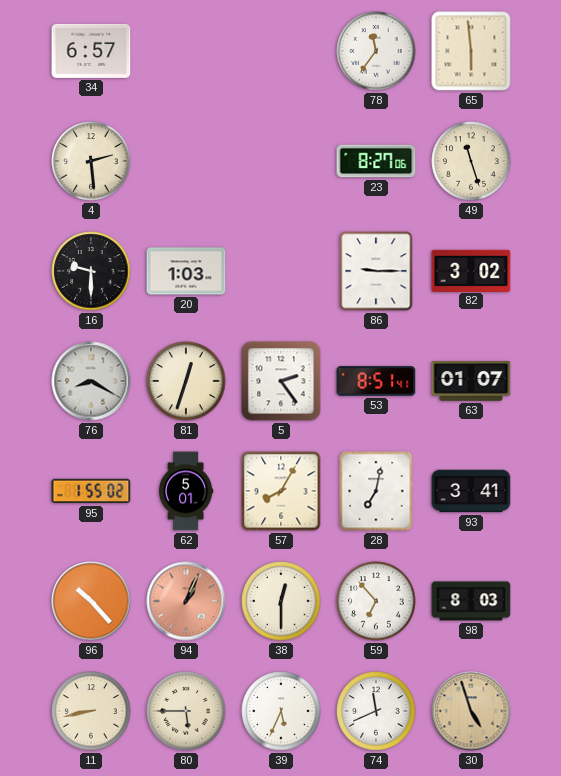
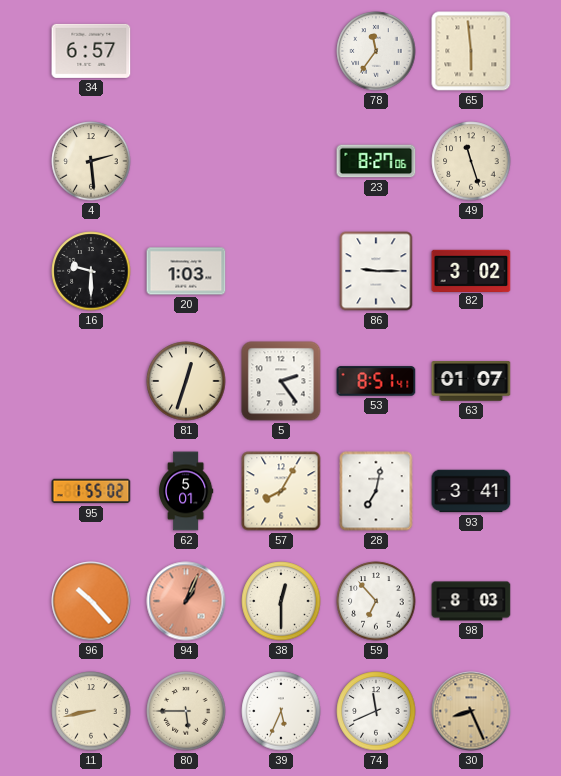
76: 8:20 -> none (91, 381)
30: 4:57 -> 8:26 (471, 711)
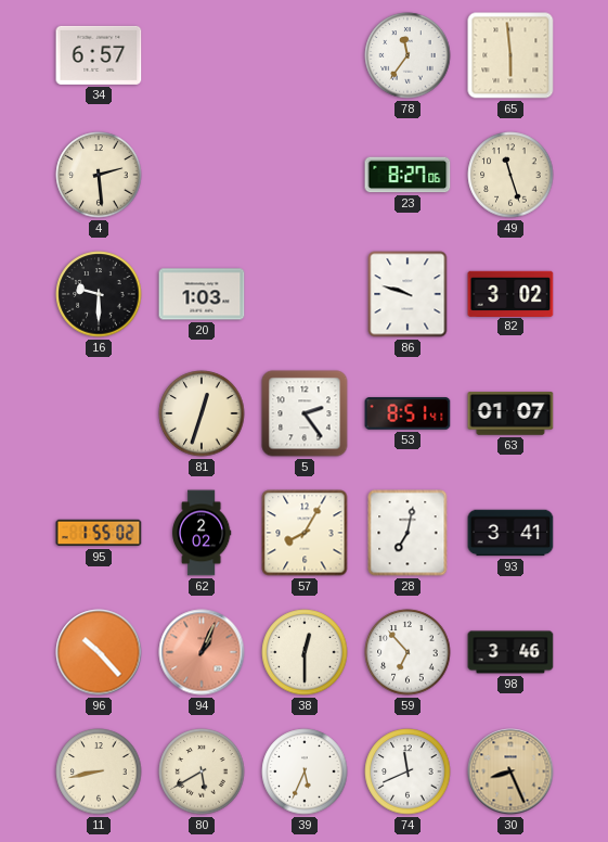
86: 9:15 -> 9:48 (408, 294)
62: 5:01 -> 2:02 (202, 533)
98: 8:03 -> 3:46 (510, 652)
80: 5:45 -> 5:40 (202, 771)
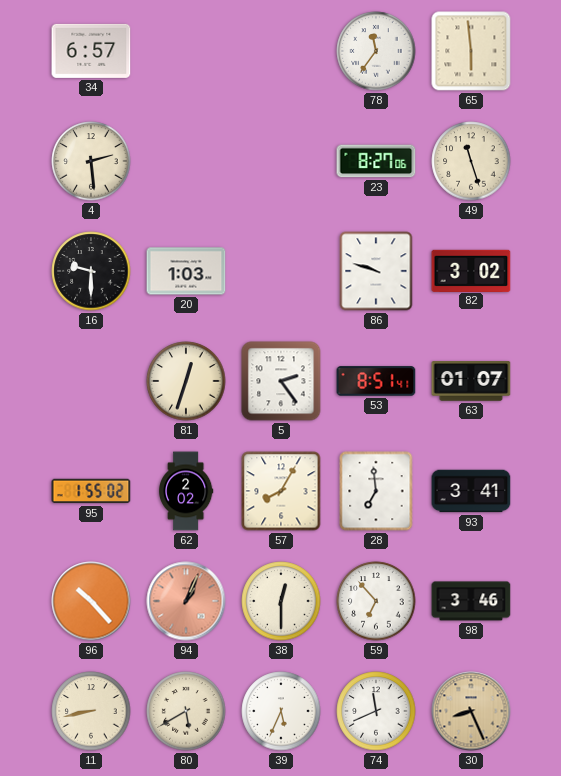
28: 7:02 -> 6:59 (376, 491)
